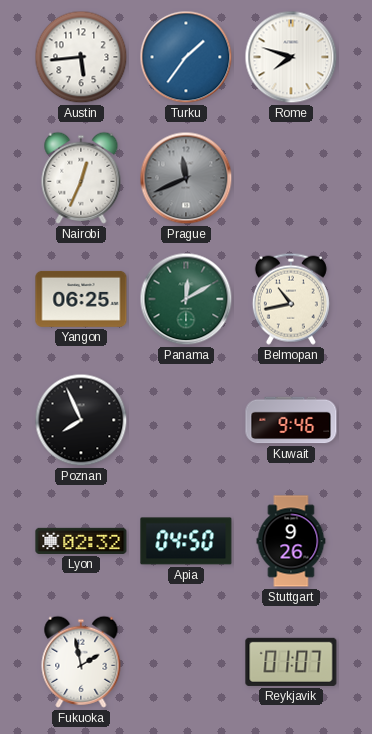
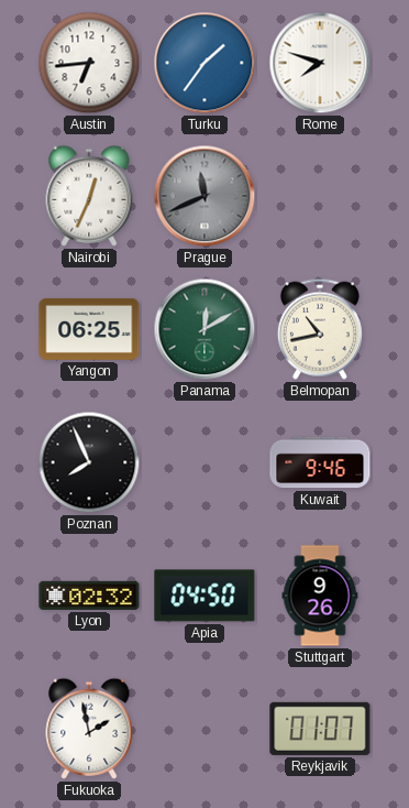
Austin: 5:44 -> 6:44 (89, 63)
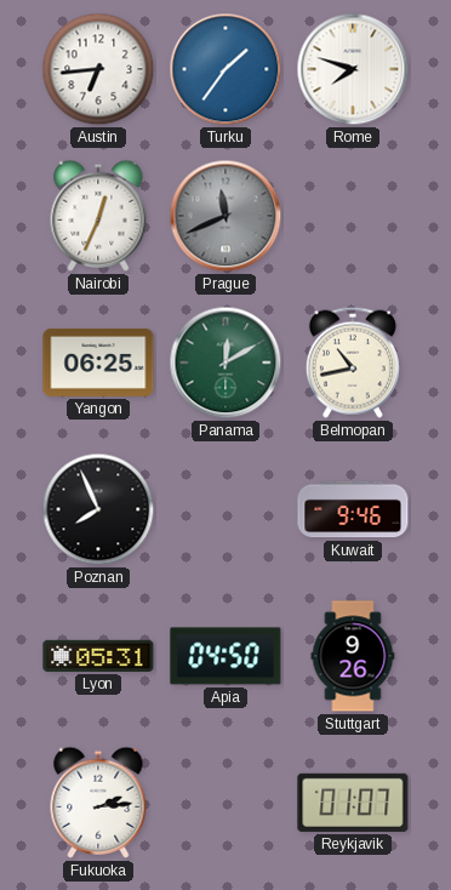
Lyon: 02:32 -> 05:31 (98, 656)
Fukuoka: 1:58 -> 2:14 (98, 803)
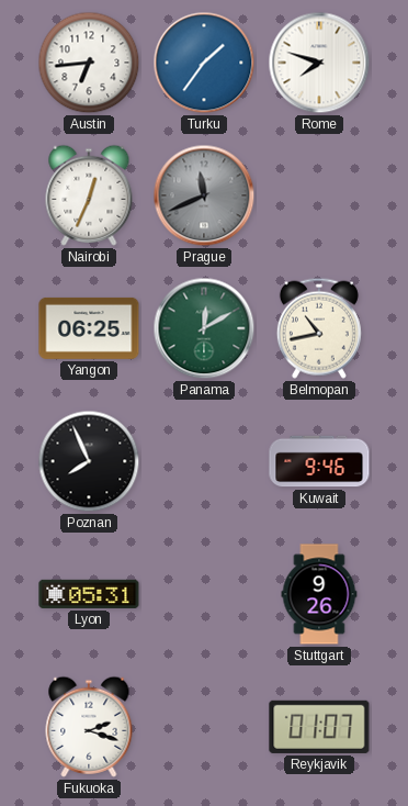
Apia: 04:50 -> none (225, 656)
Fukuoka: 2:14 -> 2:18 (89, 727)
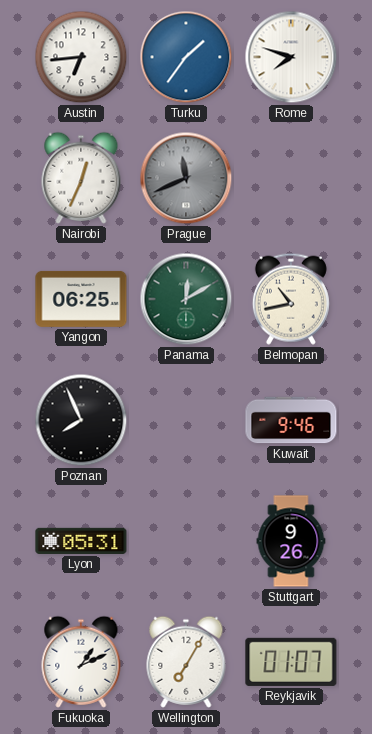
Fukuoka: 2:18 -> 1:11 (81, 662)
Wellington: none -> 7:05 (186, 662)
